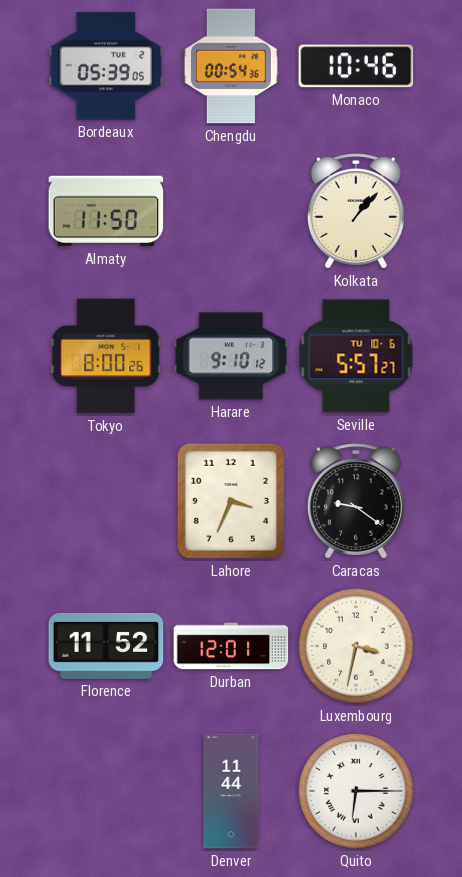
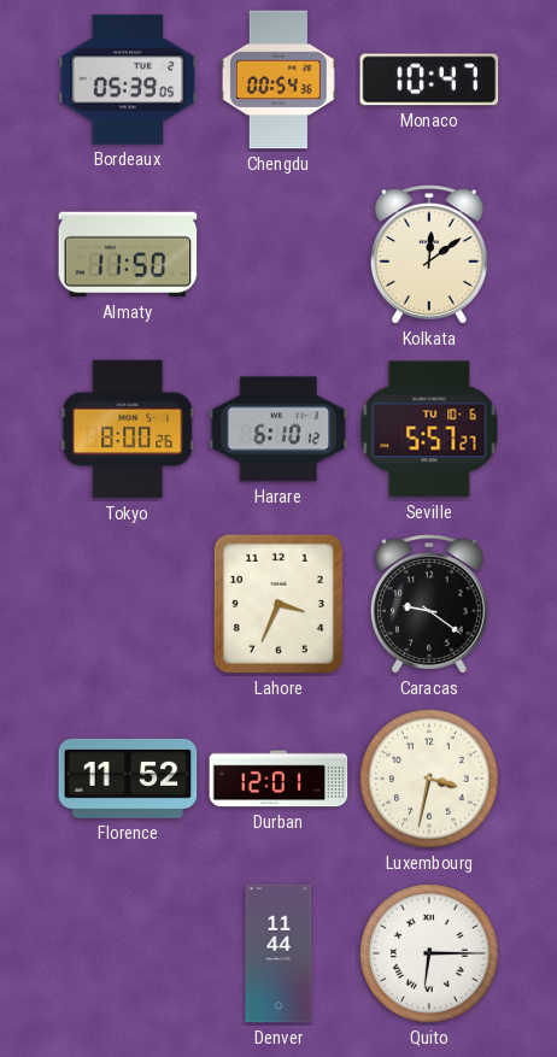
Monaco: 10:46 -> 10:47 (429, 80)
Kolkata: 1:07 -> 12:09 (429, 254)
Harare: 9:10 -> 6:10 (278, 429)
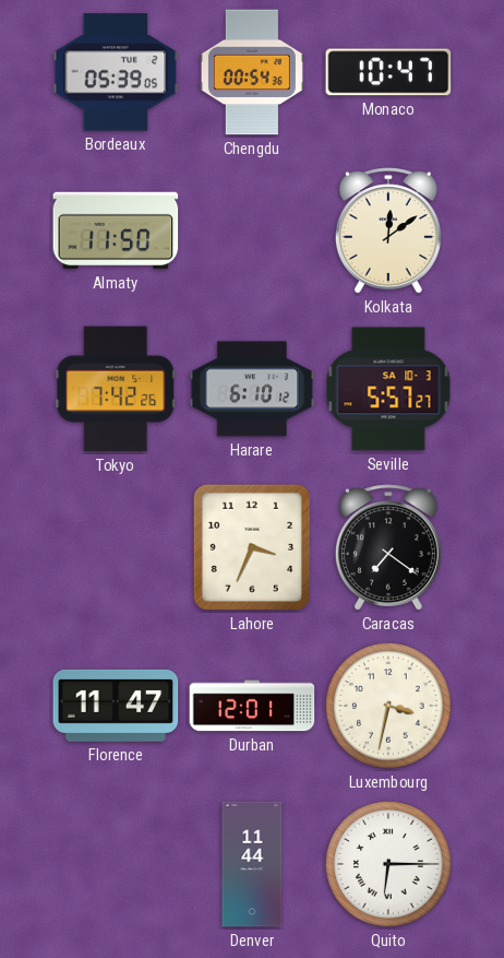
Tokyo: 8:00 -> 7:42 (116, 389)
Seville date: TU 10-6 -> SA 10-3 (388, 389)
Caracas: 9:21 -> 7:21 (388, 547)
Florence: 11:52 -> 11:47 (116, 706)
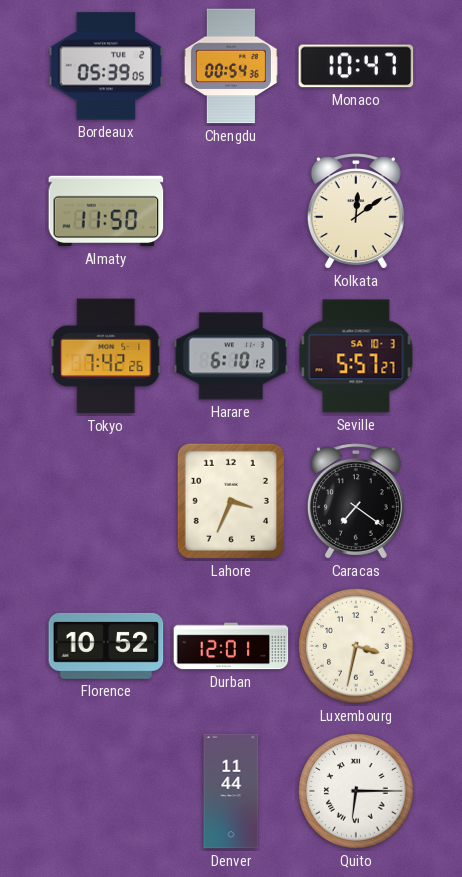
Florence: 11:47 -> 10:52 (106, 646)
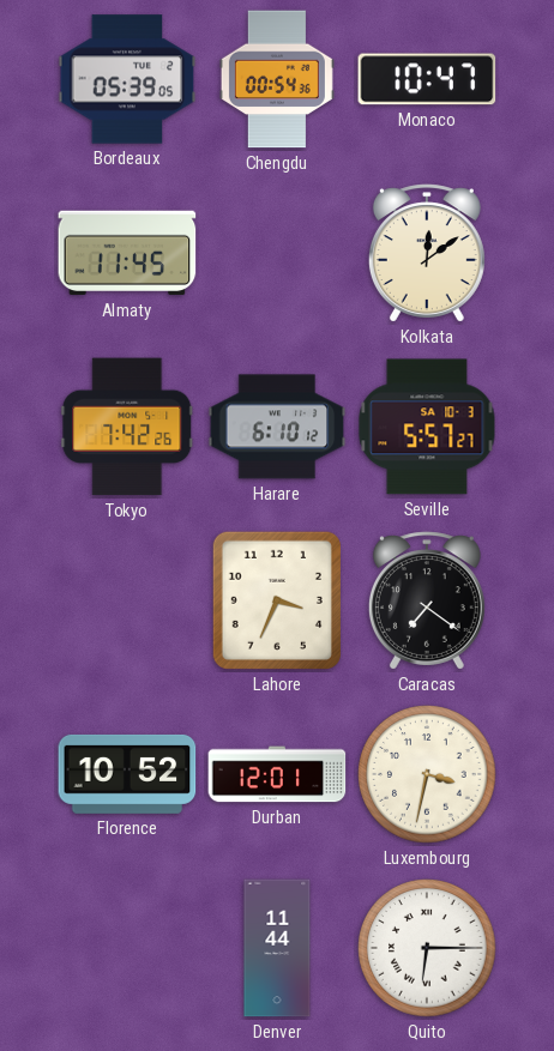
Almaty: 11:50 -> 11:45 (127, 253)
